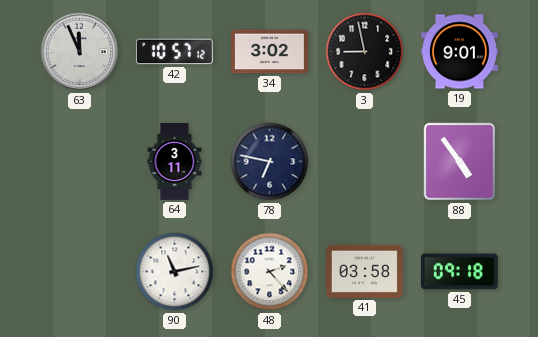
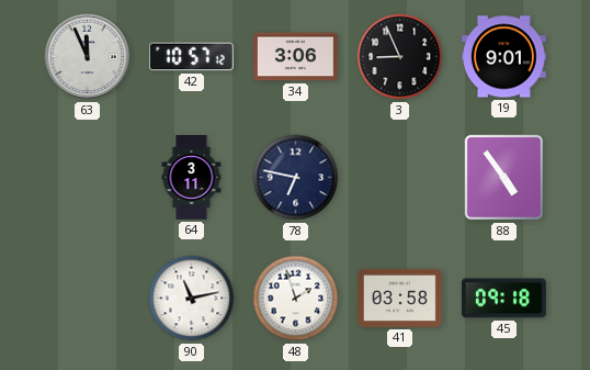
34: 3:02 -> 3:06 (296, 57)
3: 8:58 -> 8:56 (400, 57)
48: 2:23 -> 1:57 (296, 299)
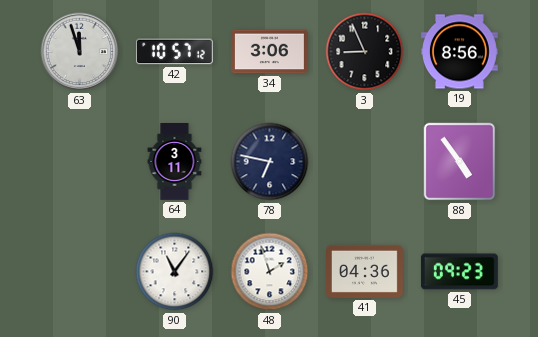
63: 11:56 -> 11:57 (80, 52)
19: 9:01 -> 8:56 (460, 52)
90: 11:13 -> 11:06 (175, 272)
41: 03:58 -> 04:36 (365, 271)
45: 09:18 -> 09:23 (459, 272)
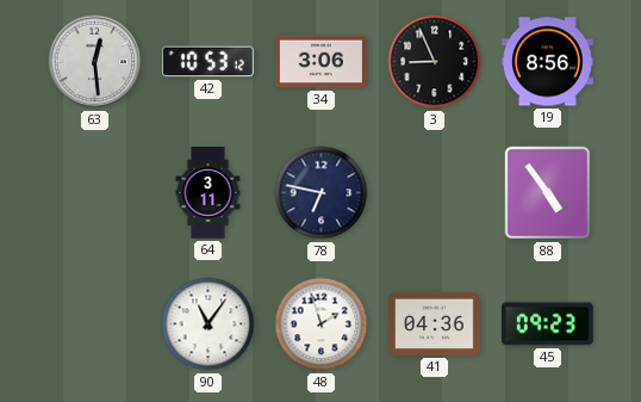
63: 11:57 -> 12:29 (95, 62)
42: 10:57 -> 10:53 (207, 62)
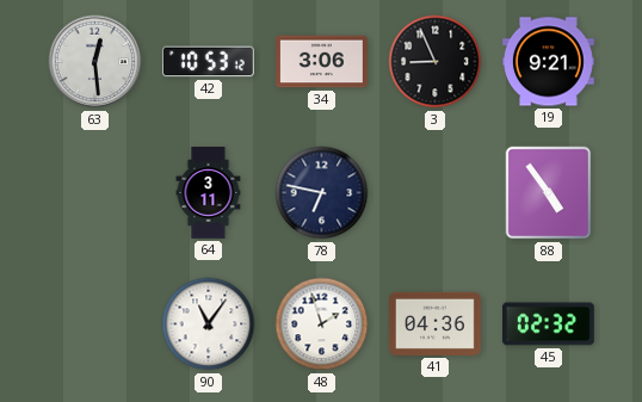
19: 8:56 -> 9:21 (549, 62)
45: 09:23 -> 02:32 (548, 324)
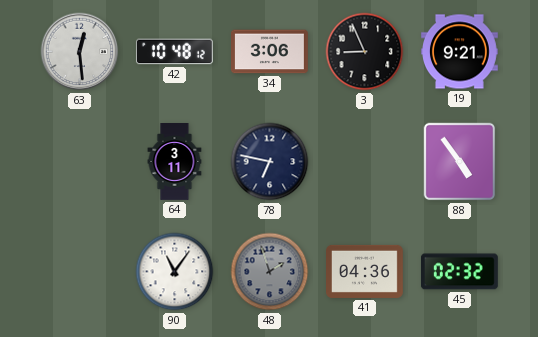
42: 10:53 -> 10:48 (174, 52)
48 dial: white -> grey (270, 272)
